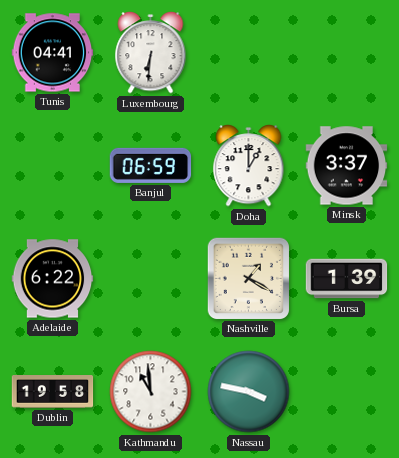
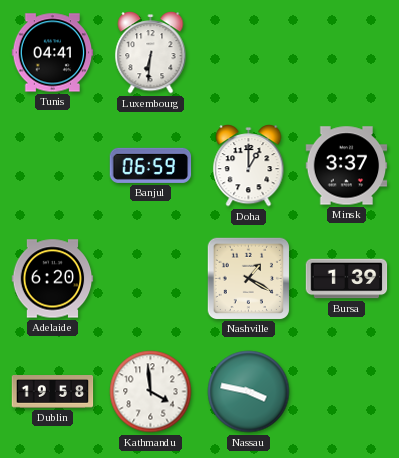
Adelaide: 6:22 -> 6:20 (53, 279)
Kathmandu: 10:59 -> 3:59 (151, 392)
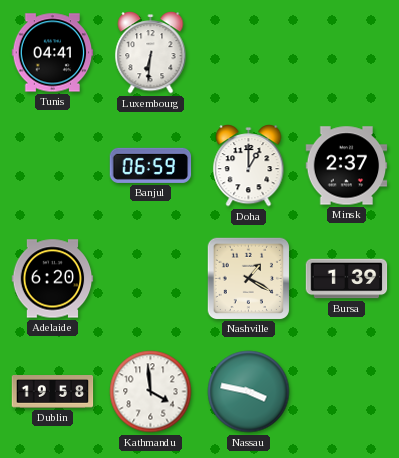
Minsk: 3:37 -> 2:37 (347, 166)
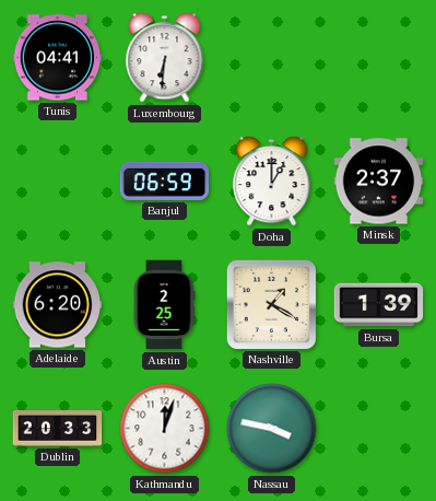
Austin: none -> 2:25 (164, 305)
Dublin: 19:58 -> 20:33 (58, 429)
Kathmandu: 3:59 -> 12:03 (165, 429)
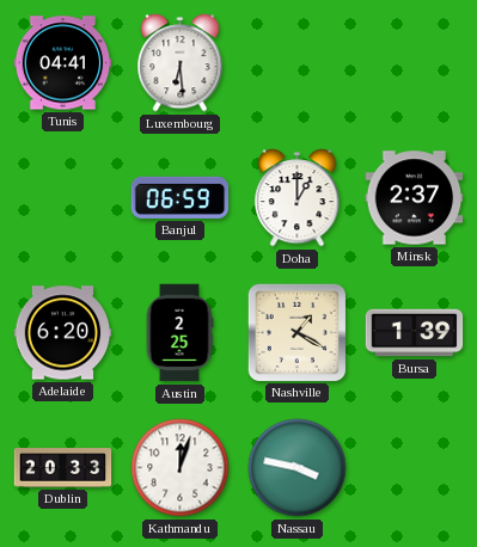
Luxembourg: 6:31 -> 6:29 (181, 63)
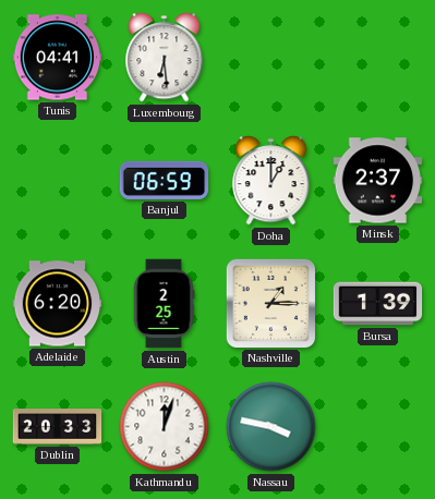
Nashville: 1:20 -> 1:15 (270, 303)
